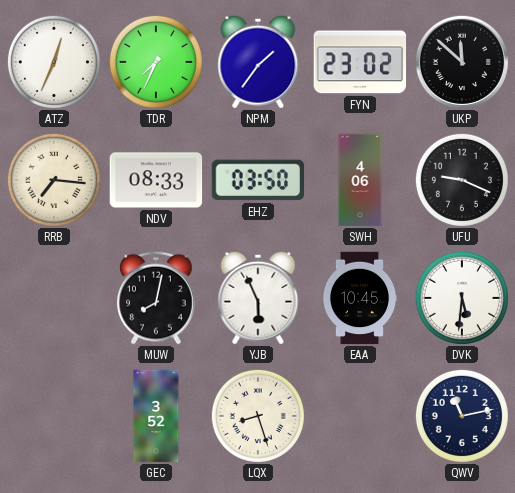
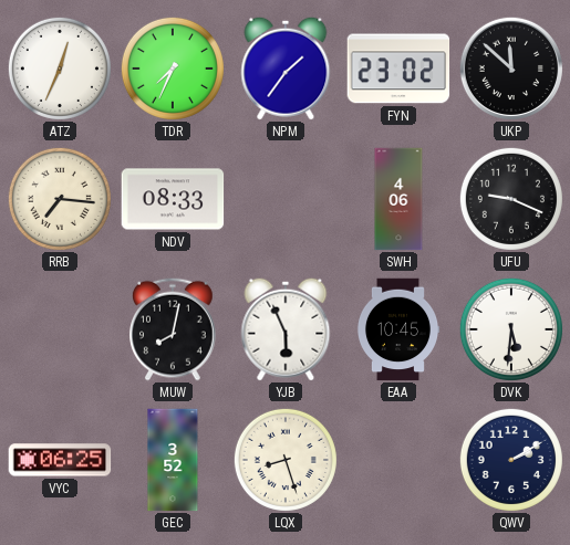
EHZ: 03:50 -> none (258, 180)
VYC: none -> 06:25 (60, 460)
QWV: 11:13 -> 2:10 (511, 460)
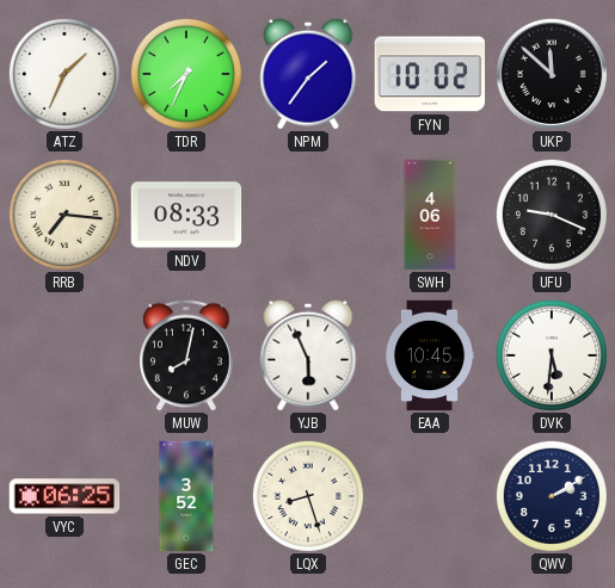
ATZ: 12:34 -> 1:34 (64, 74)
FYN: 23:02 -> 10:02 (430, 74)
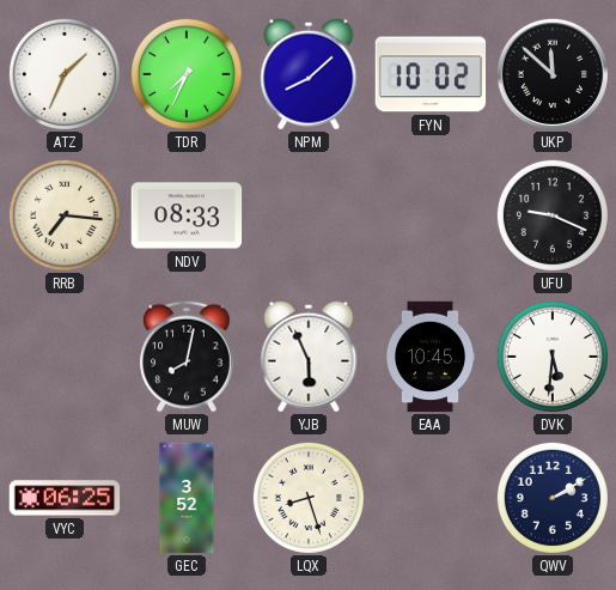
NPM: 1:36 -> 8:08 (309, 74)
SWH: 4:06 -> none (430, 215)
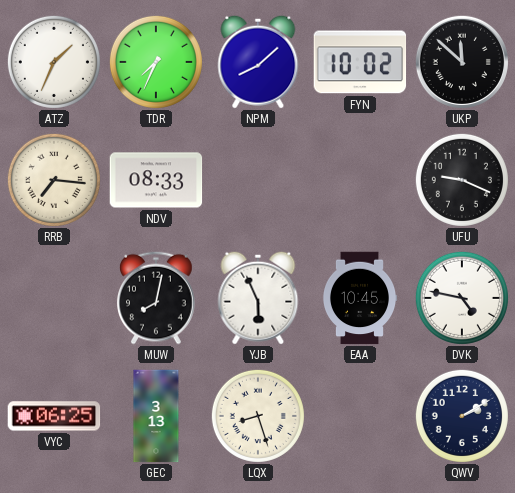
DVK: 5:31 -> 4:47 (462, 298)
GEC: 3:52 -> 3:13 (156, 416)
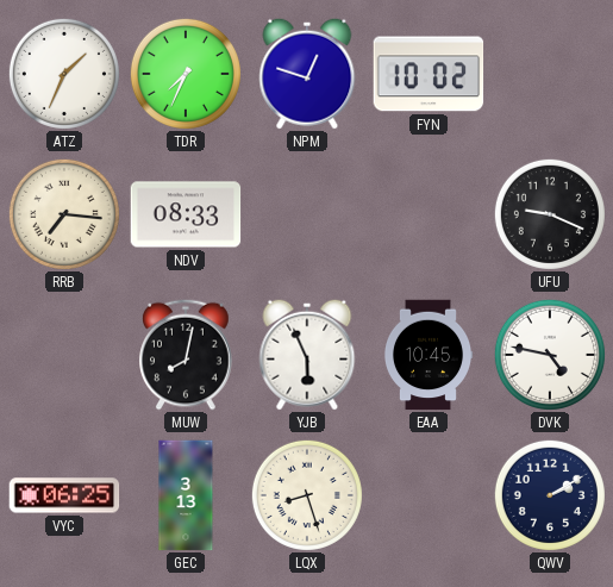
NPM: 8:08 -> 12:48 (307, 74)
UKP: 11:52 -> none (462, 62)
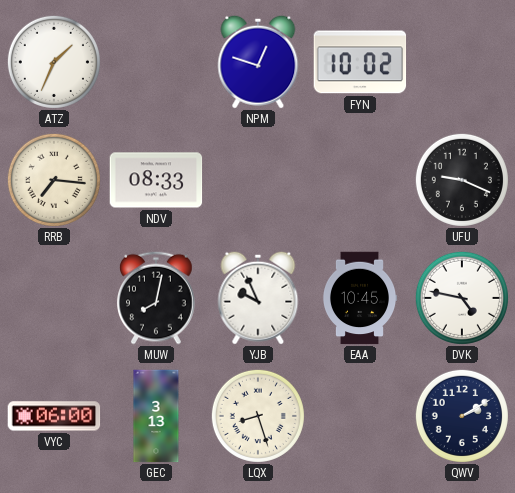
TDR: 7:34 -> none (186, 74)
YJB: 5:56 -> 9:56 (258, 298)
VYC: 06:25 -> 06:00 (54, 416)
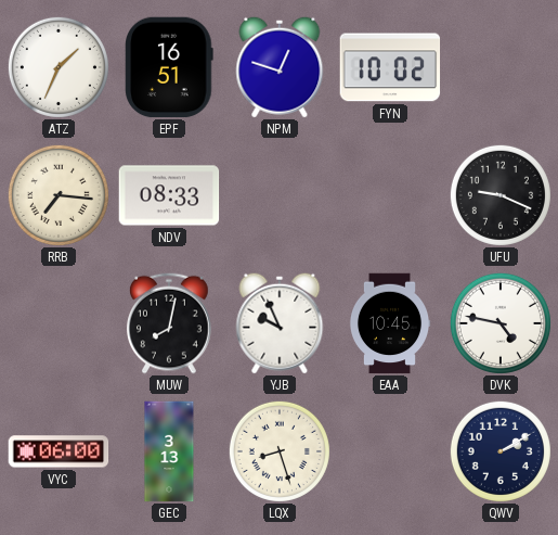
EPF: none -> 16:51 (169, 67)
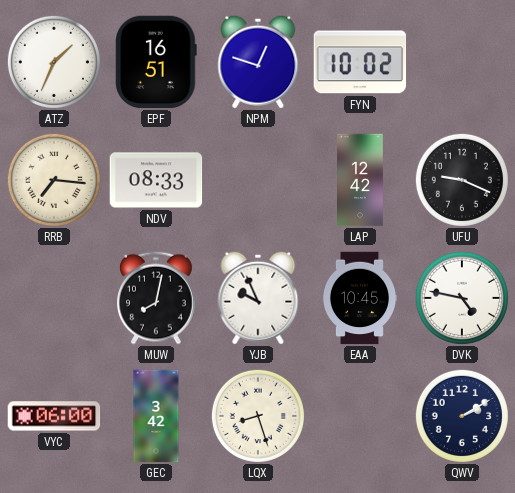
LAP: none -> 12:42 (361, 180)
GEC: 3:13 -> 3:42 (156, 416)
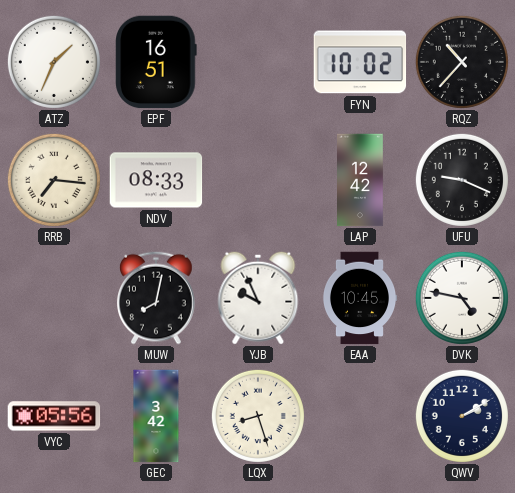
NPM: 12:48 -> none (258, 62)
RQZ: none -> 10:37 (462, 62)
VYC: 06:00 -> 05:56 (54, 416)
